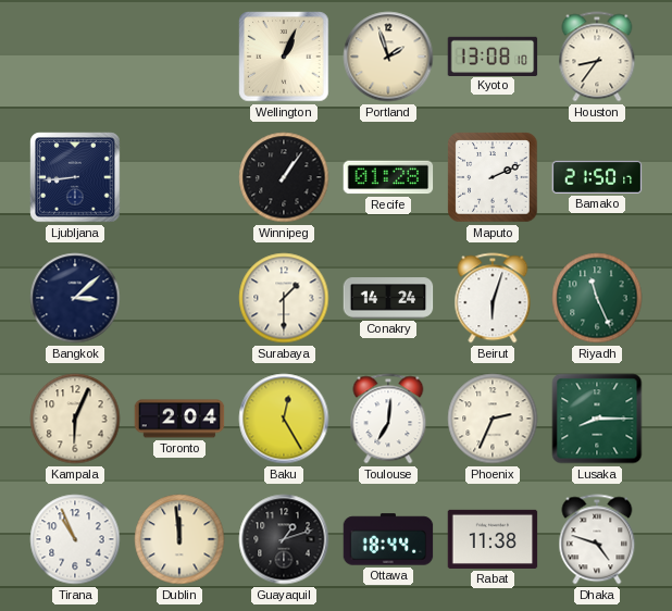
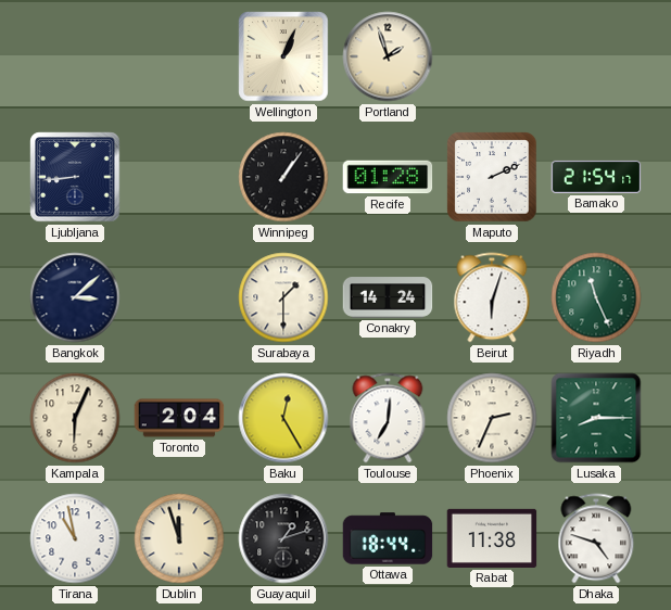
Kyoto: 13:08 -> none (493, 55)
Houston: 8:36 -> none (597, 57)
Bamako: 21:50 -> 21:54 (596, 177)
Tirana: 10:56 -> 10:58 (75, 538)
Dublin: 11:59 -> 11:57 (179, 538)
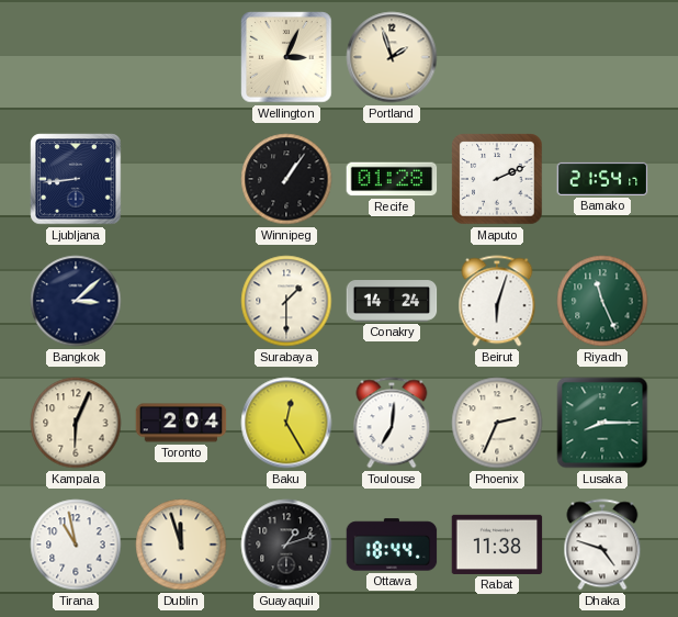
Wellington: 1:04 -> 3:04 (286, 57)
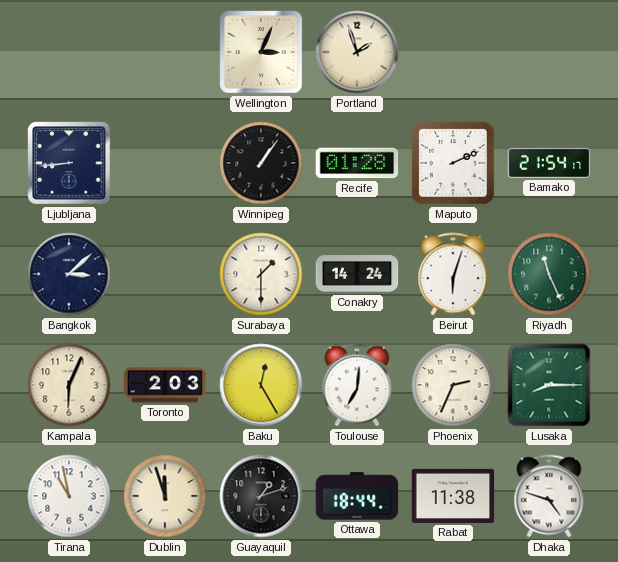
Toronto: 2:04 -> 2:03 (165, 385)
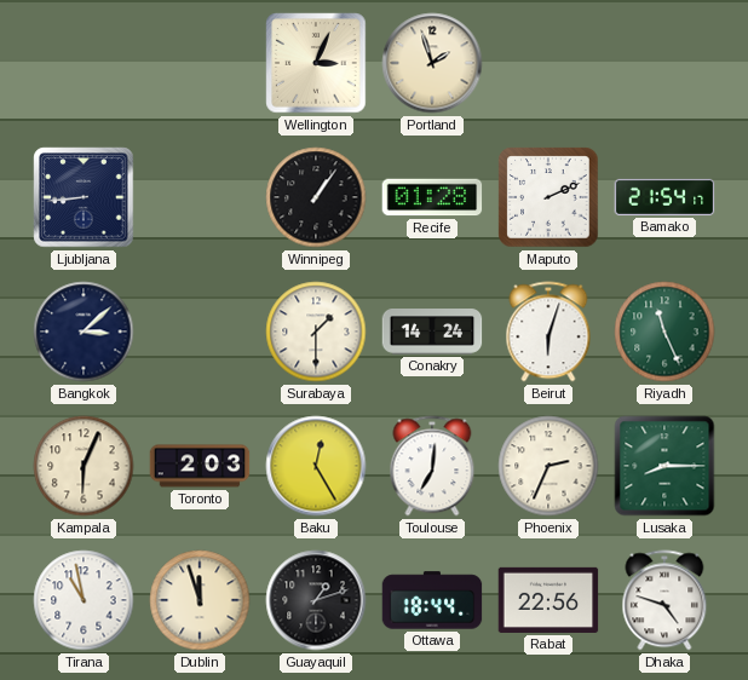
Rabat: 11:38 -> 22:56 (548, 600)
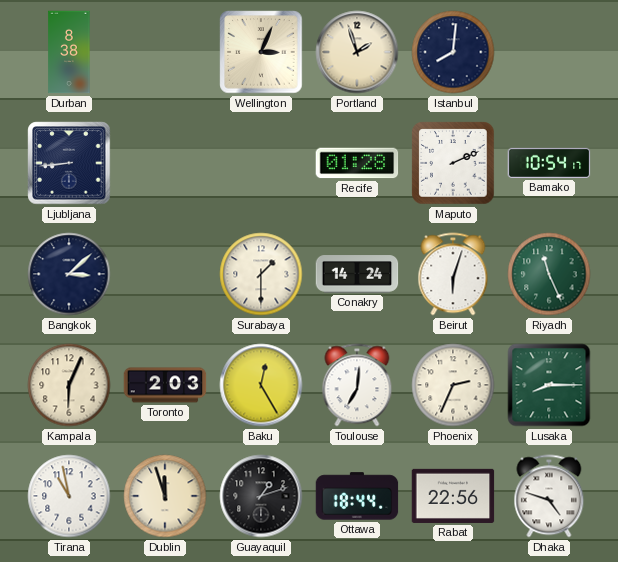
Durban: none -> 8:38 (69, 52)
Istanbul: none -> 8:01 (453, 52)
Winnipeg: 1:06 -> none (316, 197)
Bamako: 21:54 -> 10:54 (549, 163)
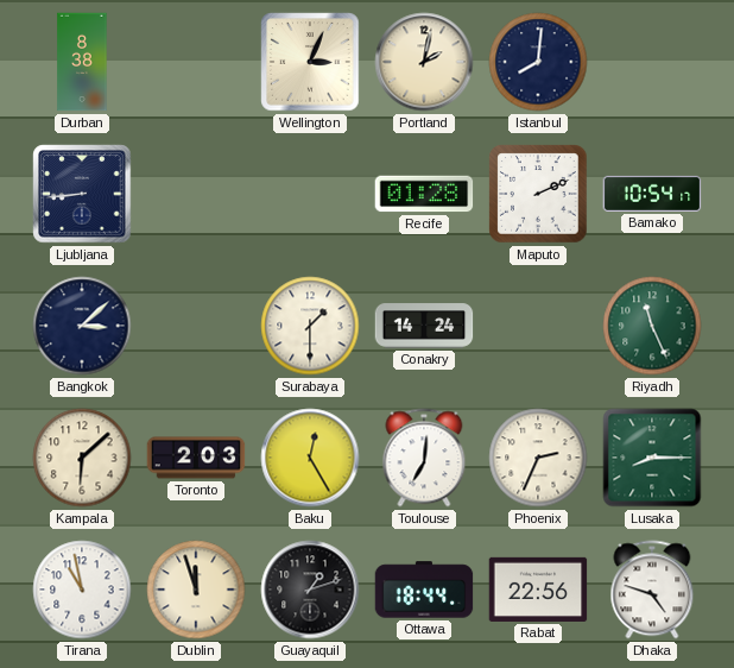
Portland: 1:57 -> 2:02 (424, 62)
Beirut: 6:03 -> none (453, 274)
Kampala: 6:04 -> 6:08 (82, 458)
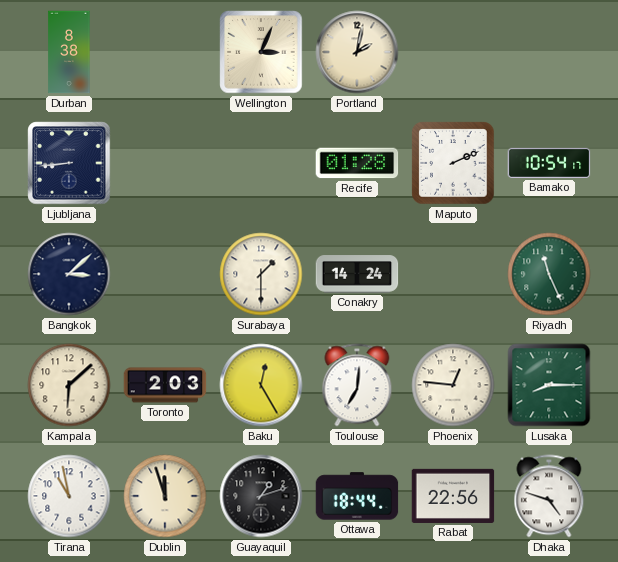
Istanbul: 8:01 -> none (538, 62)
Phoenix: 2:34 -> 12:46 (453, 385)
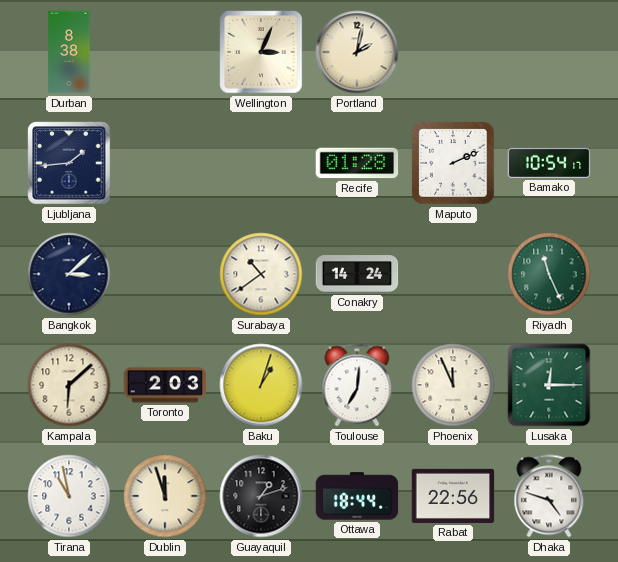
Ljubljana: 8:44 -> 1:44 (69, 163)
Surabaya: 1:30 -> 10:39 (261, 274)
Baku: 12:25 -> 1:03 (261, 385)
Phoenix: 12:46 -> 11:56 (453, 385)
Lusaka: 8:15 -> 12:15 (549, 385)
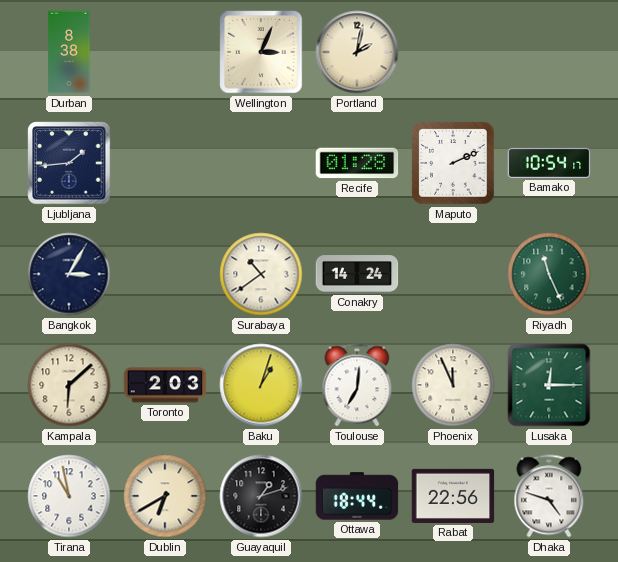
Bangkok: 3:08 -> 3:05 (69, 274)
Dublin: 11:57 -> 6:40 (165, 496)
